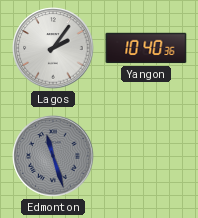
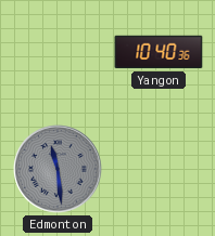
Lagos: 2:06 -> none (53, 48)
Edmonton: 11:27 -> 11:29 (58, 169)
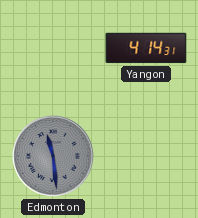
Yangon: 10:40 -> 4:14 (146, 48)
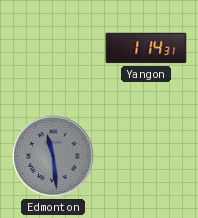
Yangon: 4:14 -> 1:14 (146, 48)
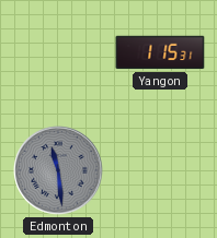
Yangon: 1:14 -> 1:15 (160, 52)
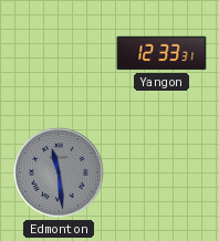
Yangon: 1:15 -> 12:33 (161, 53)
